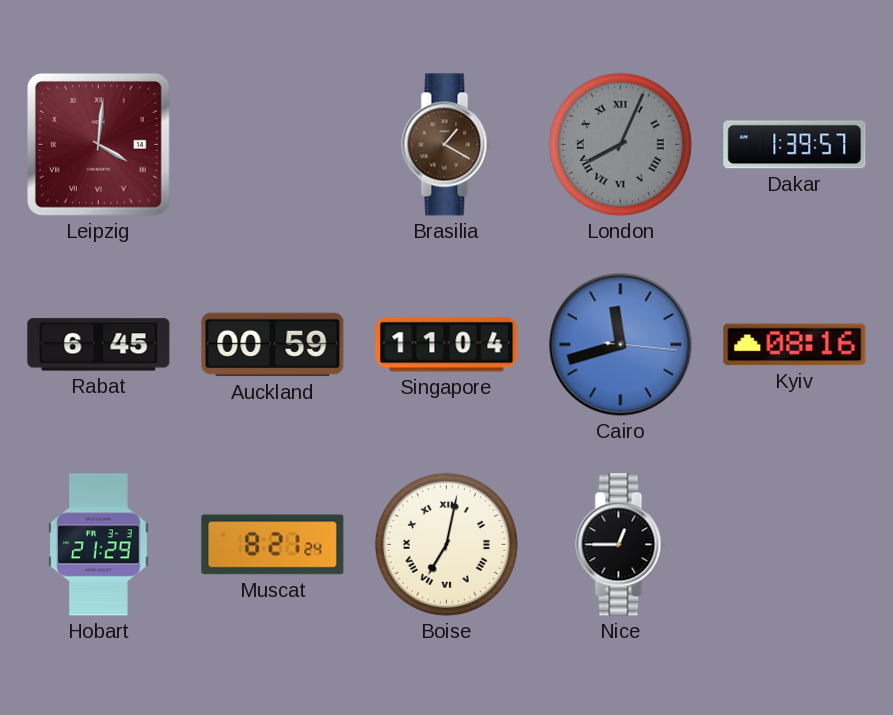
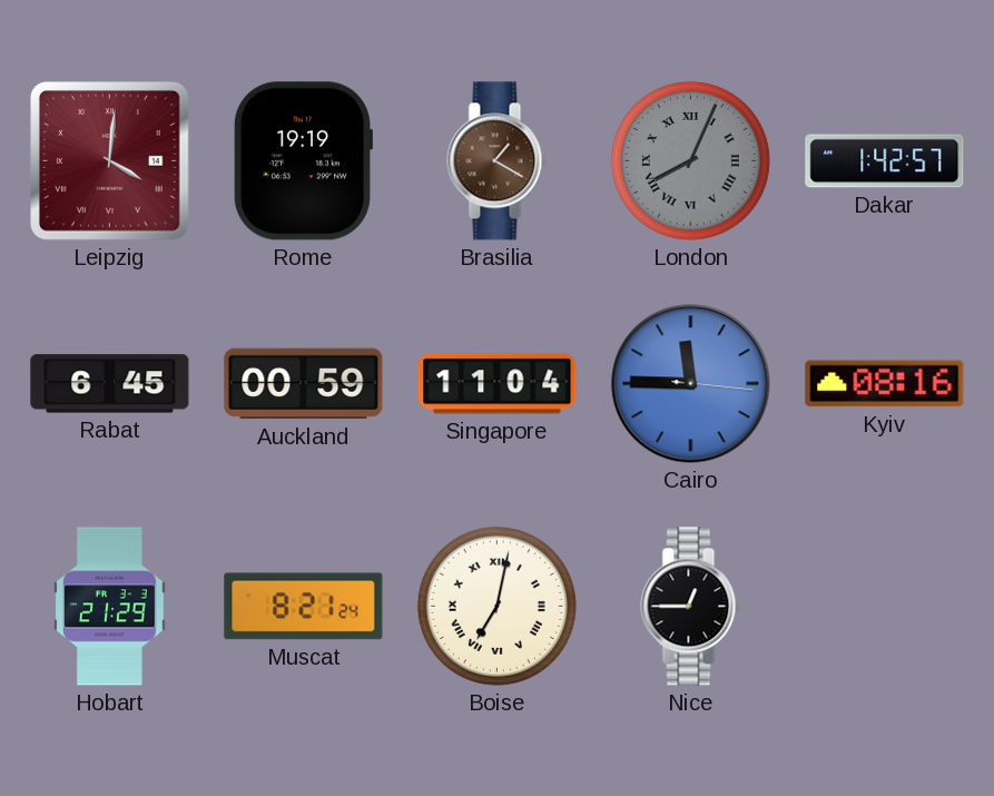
Rome: none -> 19:19 (302, 161)
Dakar: 1:39 -> 1:42 (885, 161)
Cairo: 11:42 -> 11:45 (691, 384)
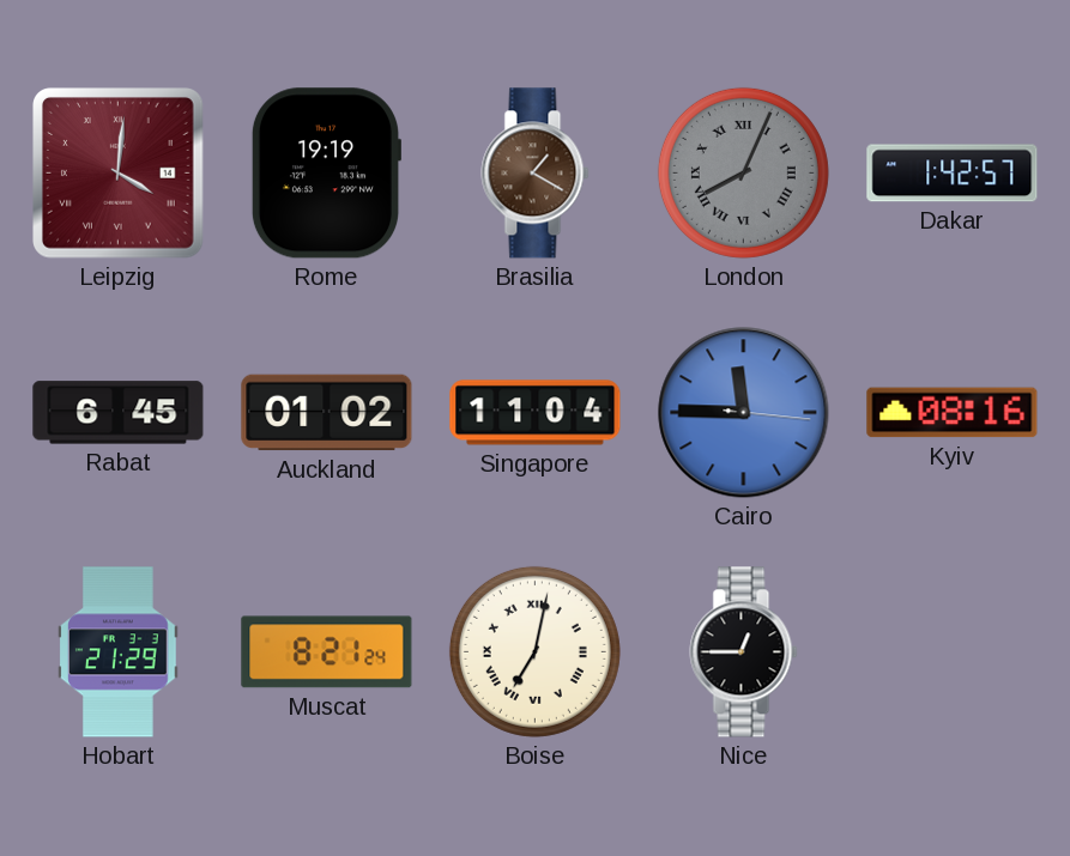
Auckland: 00:59 -> 01:02 (327, 413)
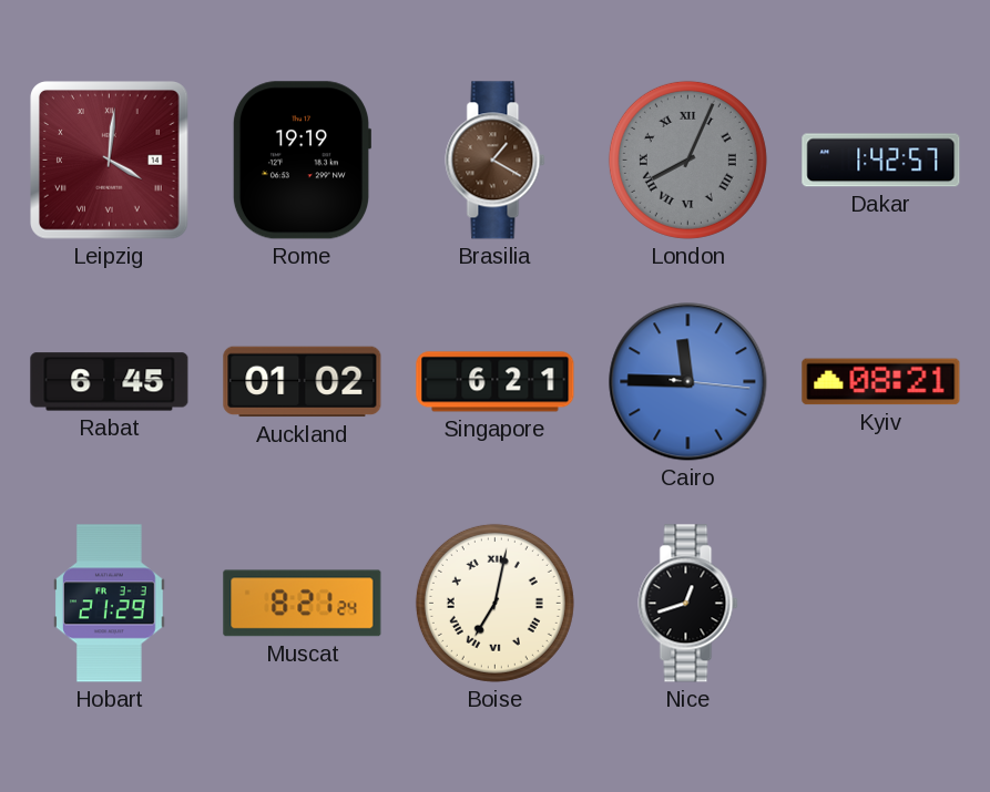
Singapore: 11:04 -> 6:21 (496, 382)
Kyiv: 08:16 -> 08:21 (881, 382)
Nice: 12:45 -> 12:42 (688, 604)
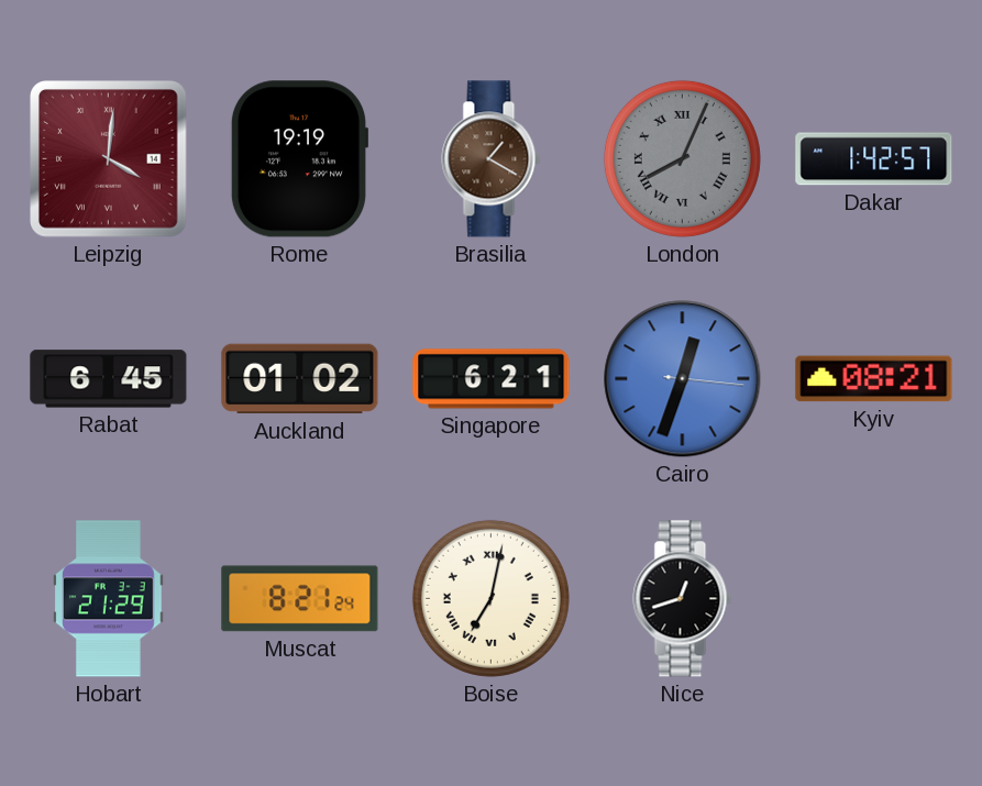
Cairo: 11:45 -> 12:33 (683, 379)
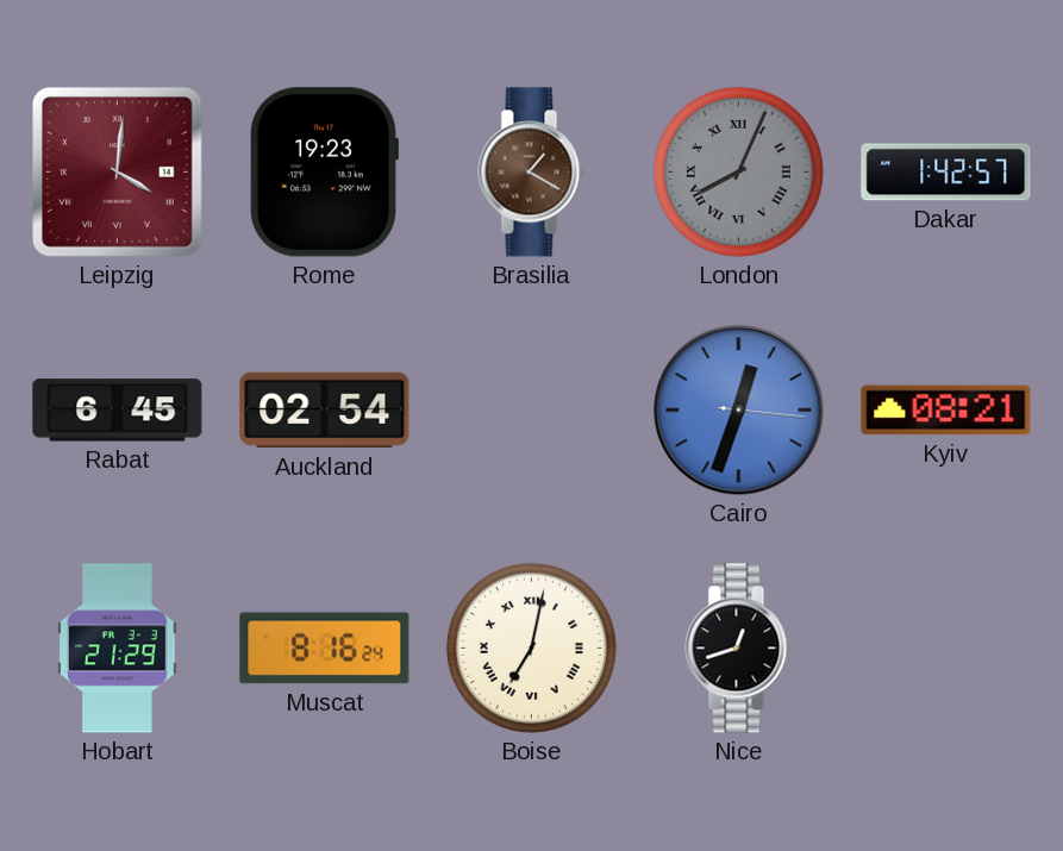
Rome: 19:19 -> 19:23 (323, 173)
Auckland: 01:02 -> 02:54 (325, 411)
Singapore: 6:21 -> none (492, 379)
Muscat: 8:21 -> 8:16 (325, 649)
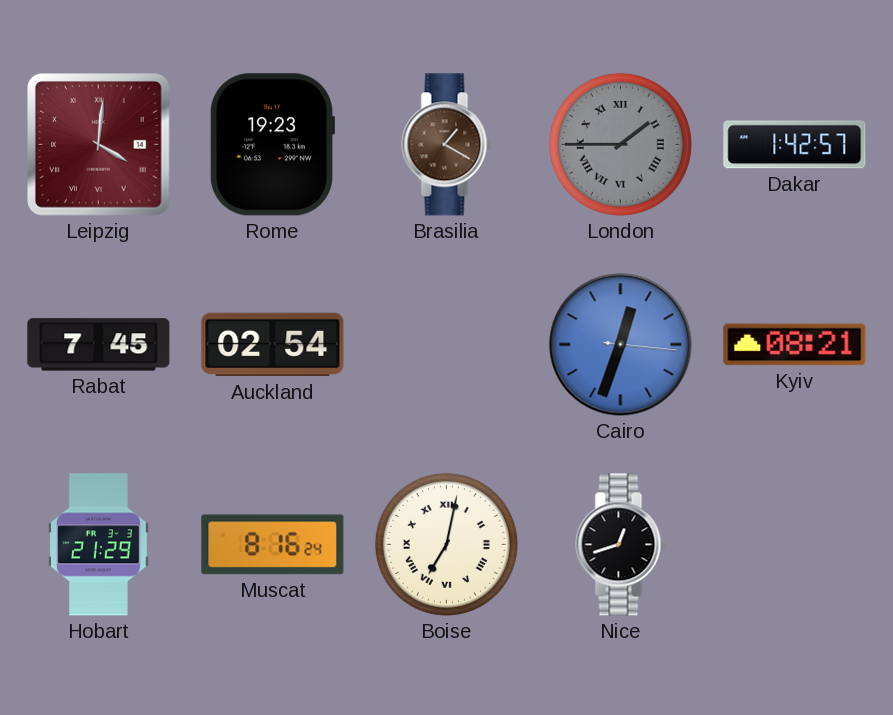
London: 8:04 -> 1:45 (620, 144)
Rabat: 6:45 -> 7:45 (99, 345)
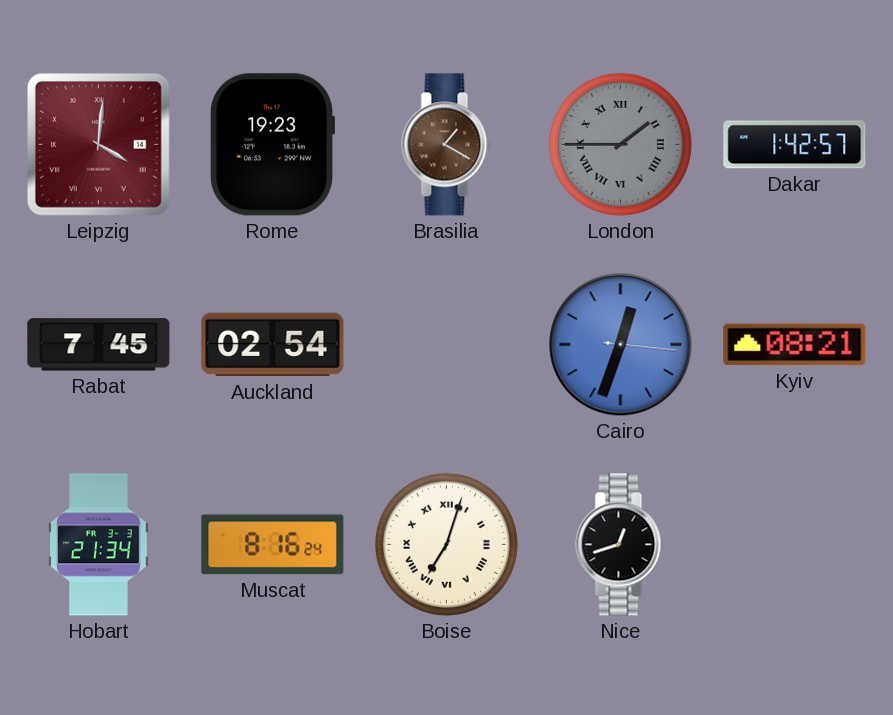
Hobart: 21:29 -> 21:34 (99, 545)
Boise: 7:02 -> 7:03 (446, 544)
